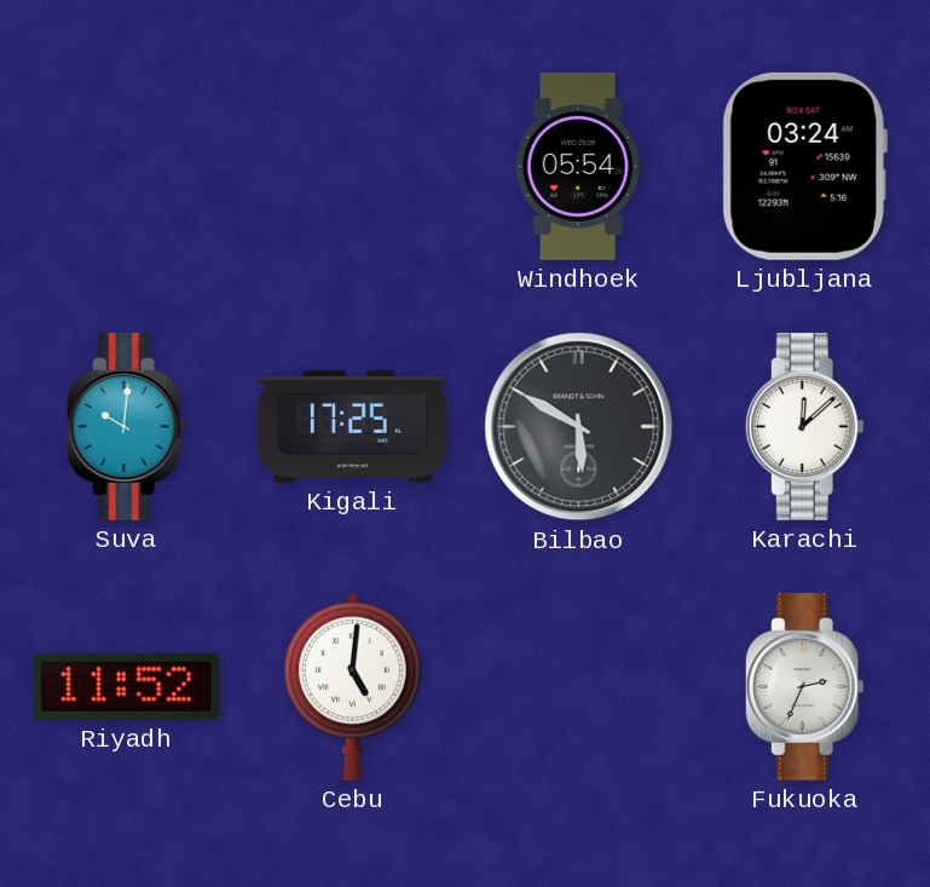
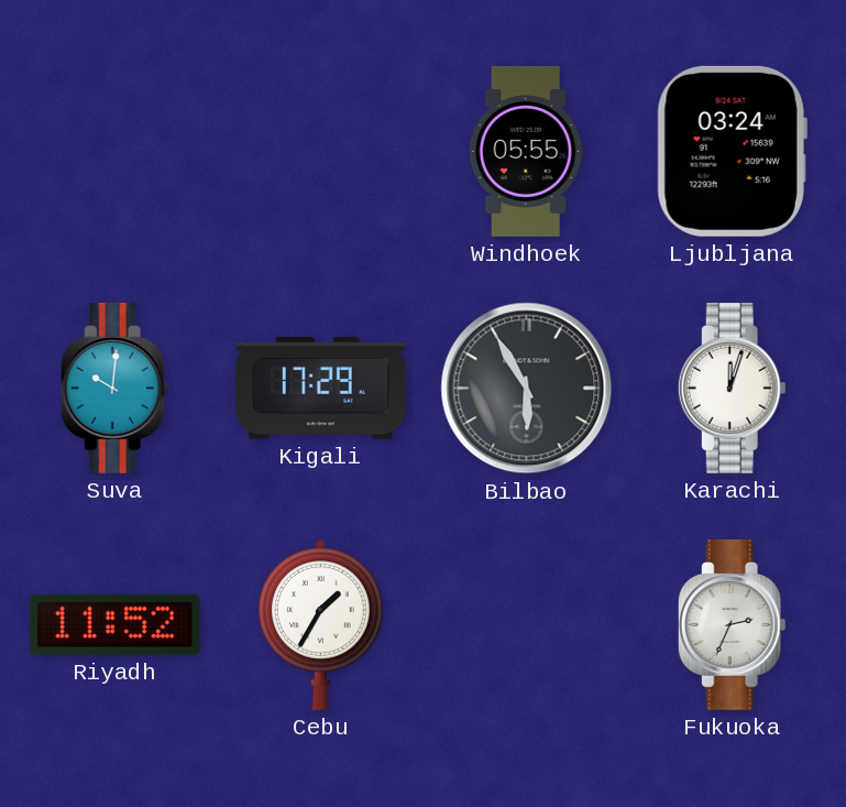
Windhoek: 05:54 -> 05:55 (526, 151)
Kigali: 17:25 -> 17:29 (320, 389)
Bilbao: 5:50 -> 5:55 (527, 389)
Karachi: 12:08 -> 12:03 (732, 388)
Cebu: 5:01 -> 1:35 (321, 624)
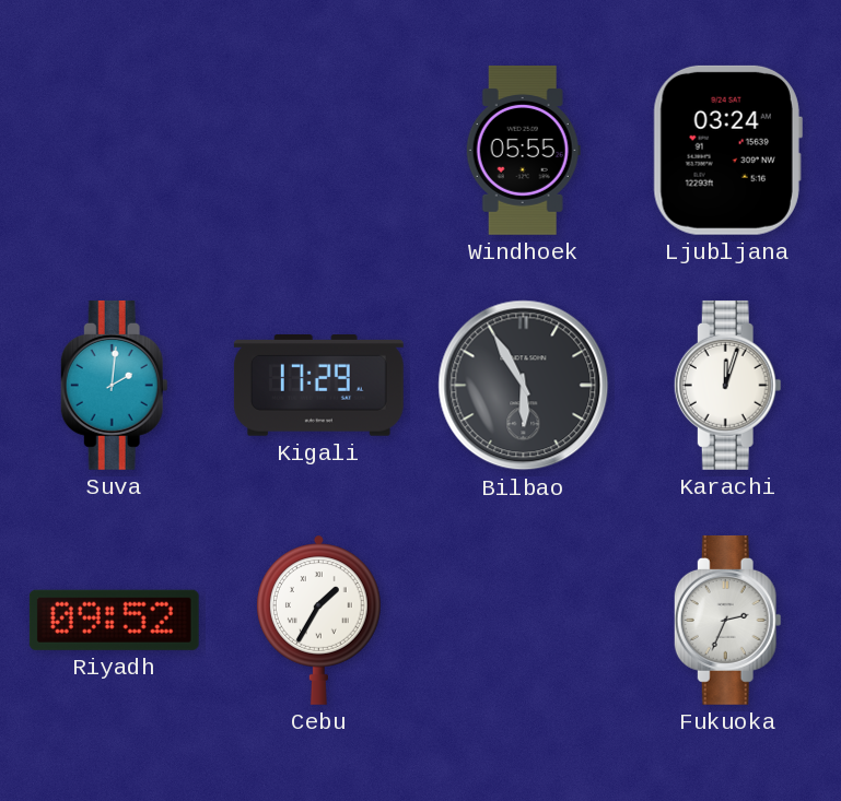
Suva: 10:01 -> 2:01 (114, 385)
Riyadh: 11:52 -> 09:52 (114, 620)
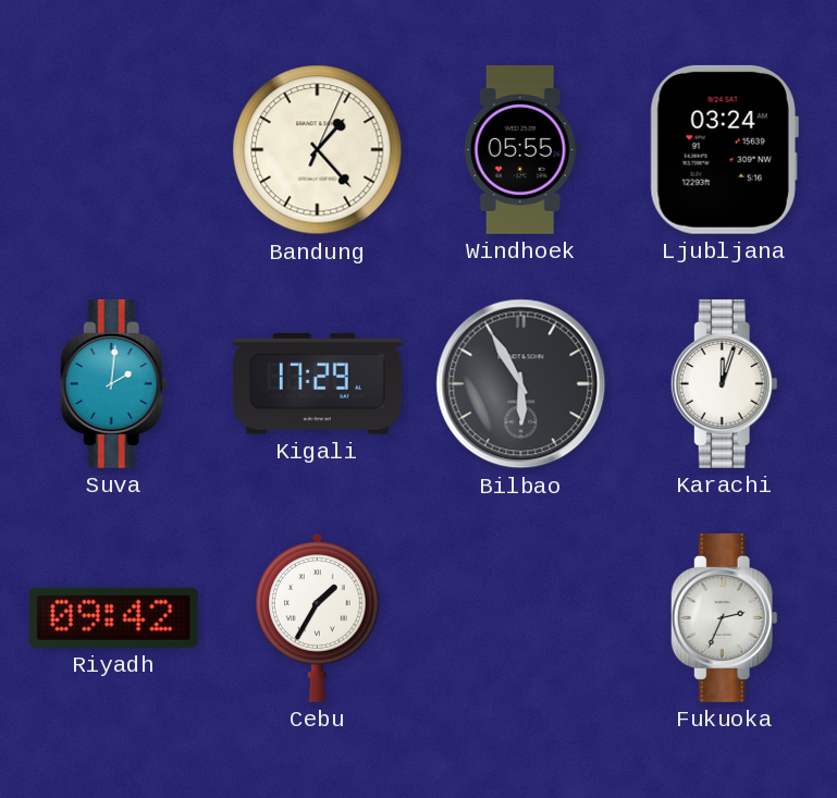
Bandung: none -> 1:23 (318, 150)
Riyadh: 09:52 -> 09:42 (113, 617)
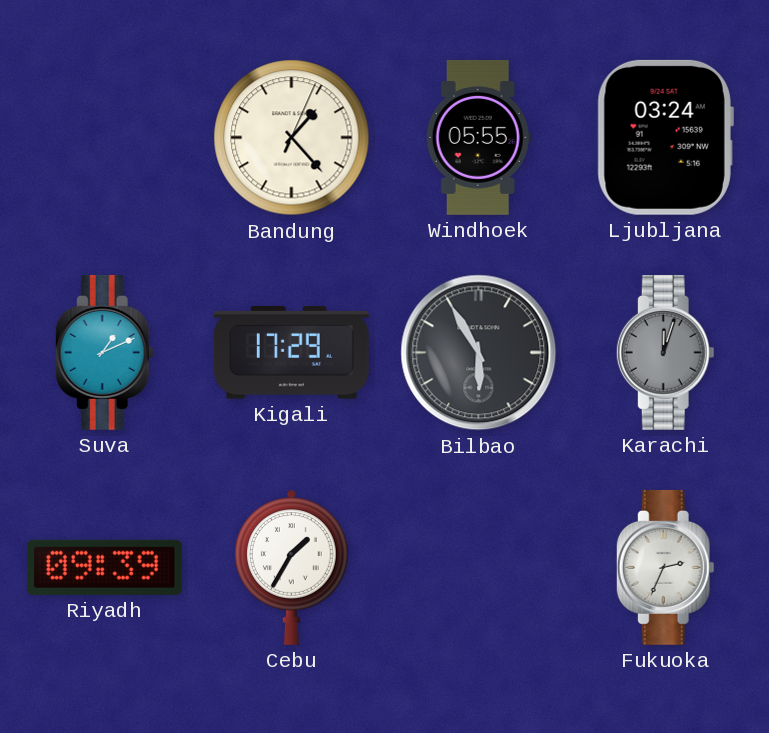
Suva: 2:01 -> 1:11 (104, 352)
Karachi dial: white -> grey (665, 352)
Riyadh: 09:42 -> 09:39 (104, 567)
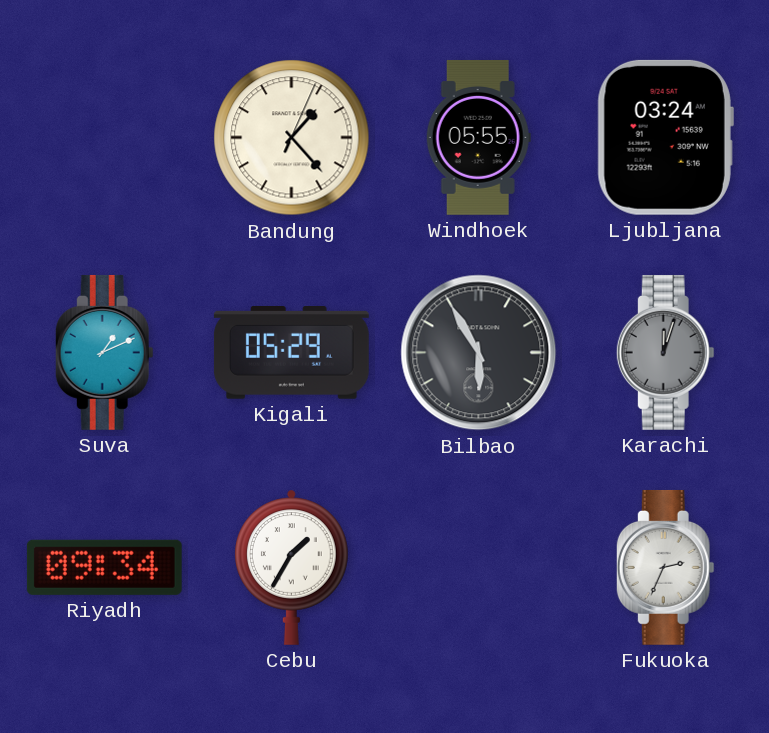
Kigali: 17:29 -> 05:29 (291, 353)
Riyadh: 09:39 -> 09:34 (104, 567)
